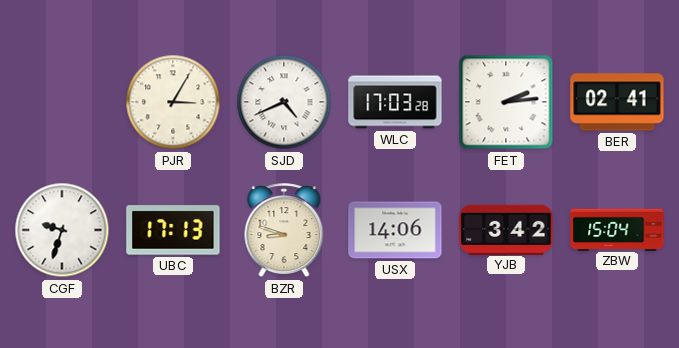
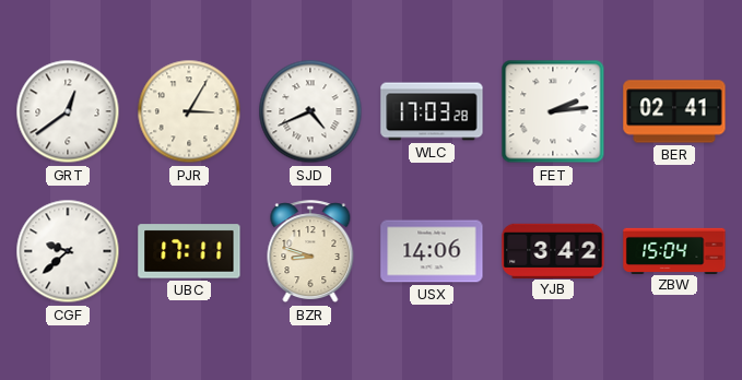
GRT: none -> 12:39 (68, 111)
CGF: 9:33 -> 9:38 (68, 251)
UBC: 17:13 -> 17:11 (189, 251)
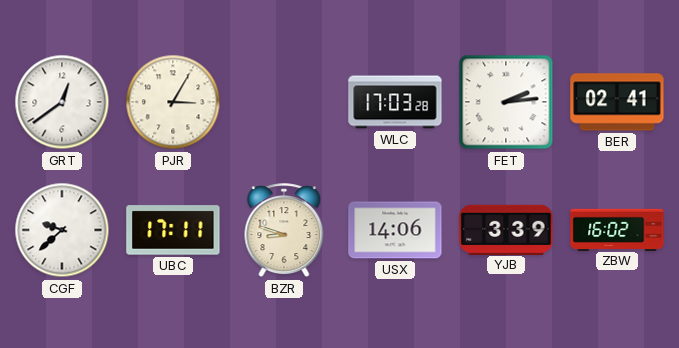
SJD: 4:41 -> none (310, 111)
YJB: 3:42 -> 3:39 (506, 229)
ZBW: 15:04 -> 16:02 (617, 229)
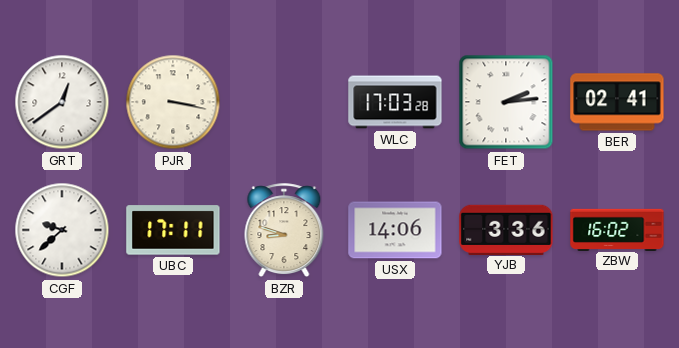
PJR: 3:05 -> 3:17 (173, 102)
YJB: 3:39 -> 3:36 (506, 229)
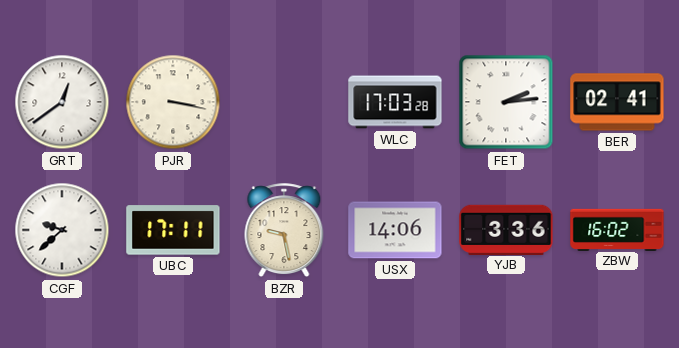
BZR: 8:48 -> 9:28 (284, 231)
